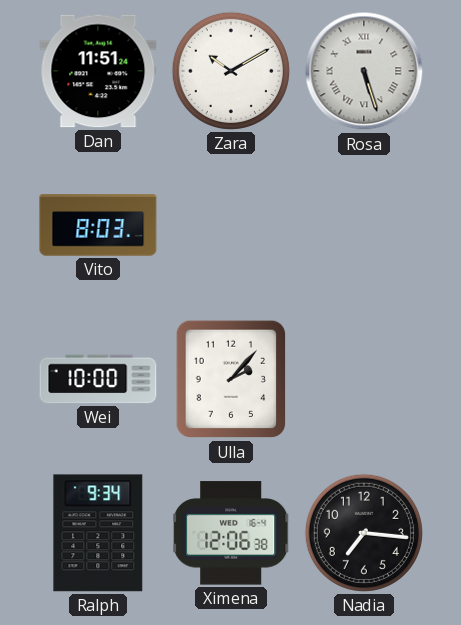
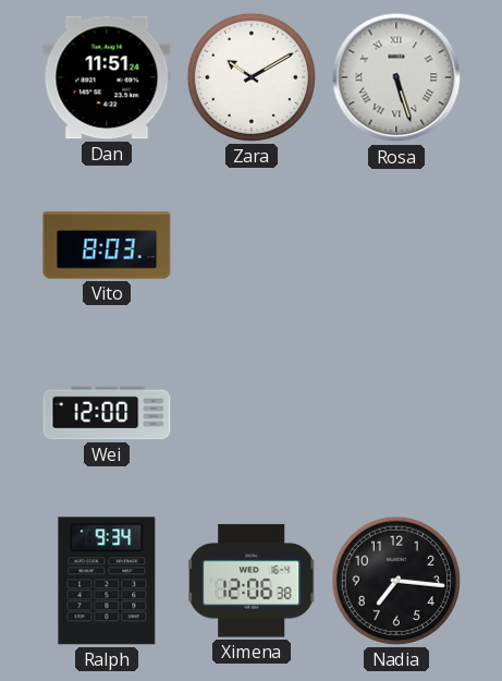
Wei: 10:00 -> 12:00 (107, 413)
Ulla: 2:07 -> none (231, 379)
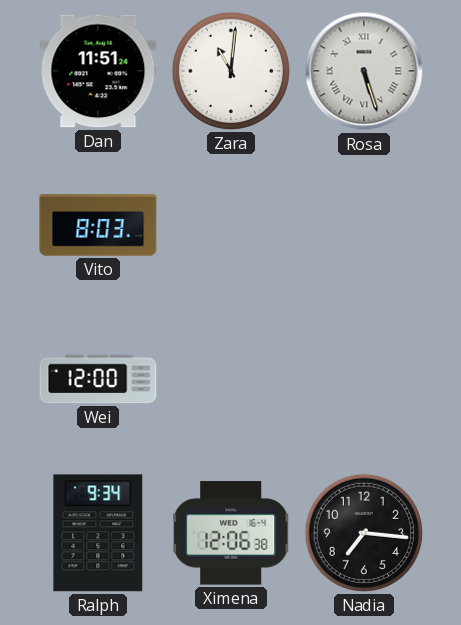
Zara: 10:10 -> 11:01 (231, 71)
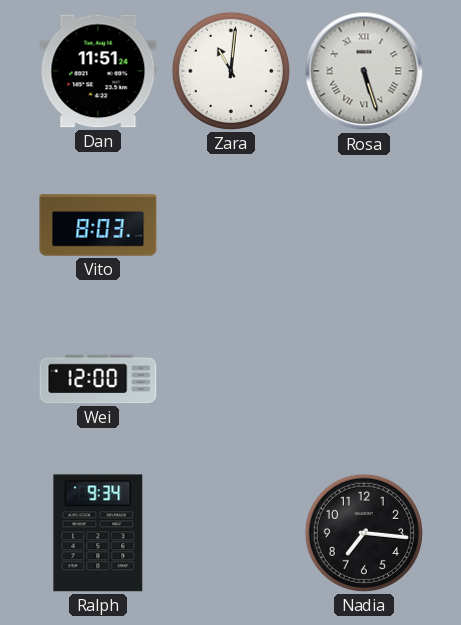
Ximena: 12:06 -> none (232, 533)
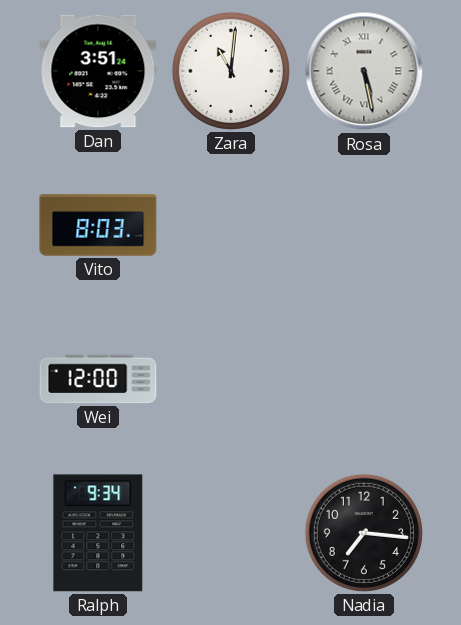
Dan: 11:51 -> 3:51 (98, 71)
Rosa: 5:27 -> 5:28 (364, 71)
